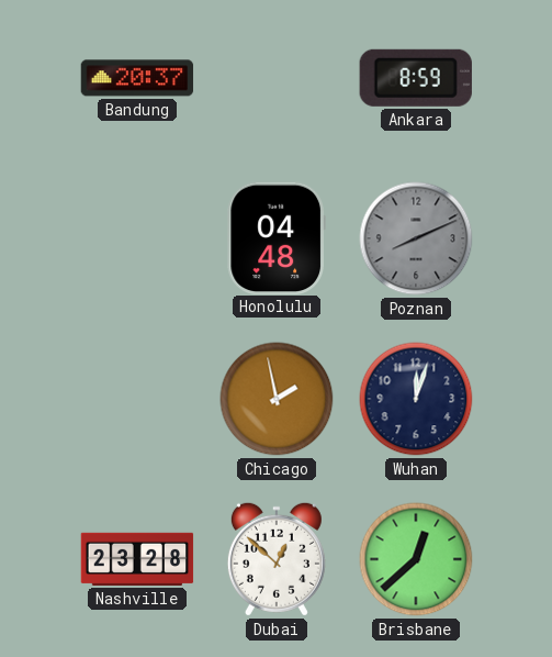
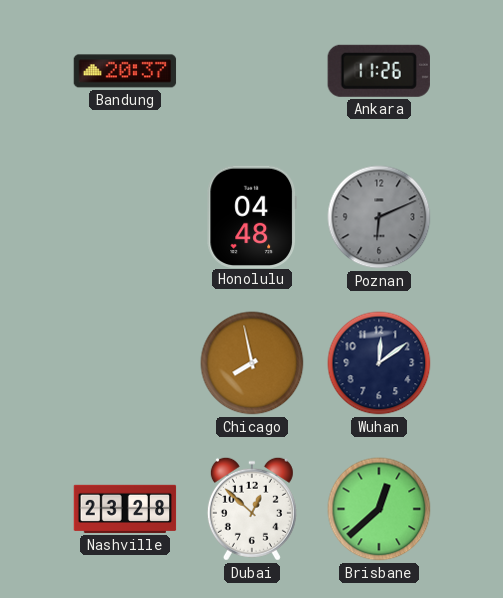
Ankara: 8:59 -> 11:26 (379, 71)
Poznan: 8:11 -> 6:11 (379, 217)
Chicago: 1:58 -> 7:58 (252, 363)
Wuhan: 12:03 -> 12:09 (379, 363)
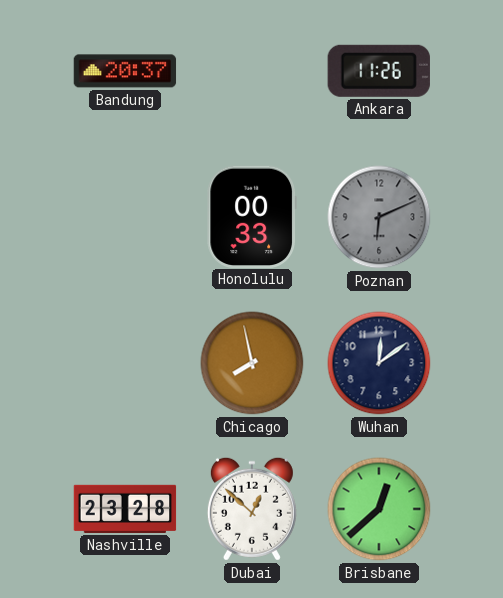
Honolulu: 04:48 -> 00:33 (251, 216)
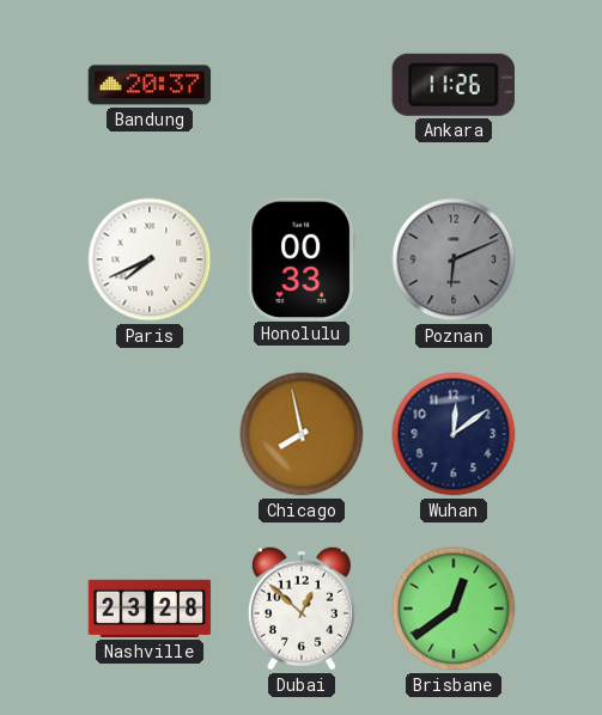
Paris: none -> 7:41 (150, 259)
Brisbane: 12:38 -> 12:39 (454, 609)
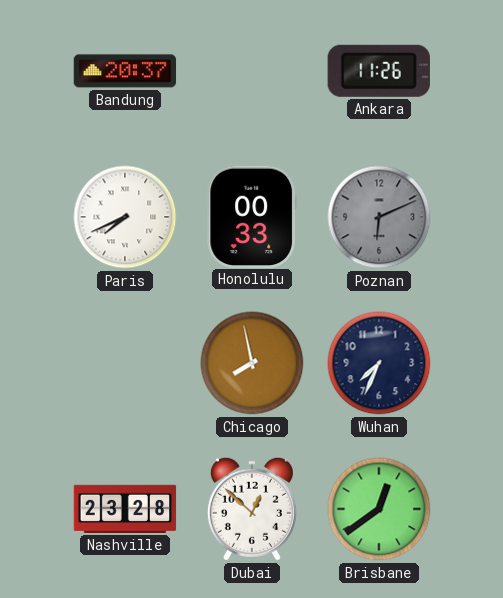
Wuhan: 12:09 -> 7:34 (379, 363)
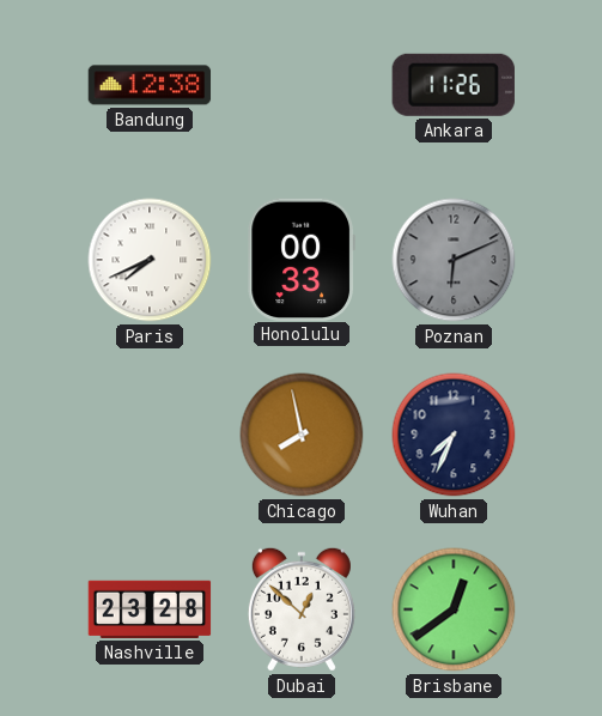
Bandung: 20:37 -> 12:38 (150, 85)
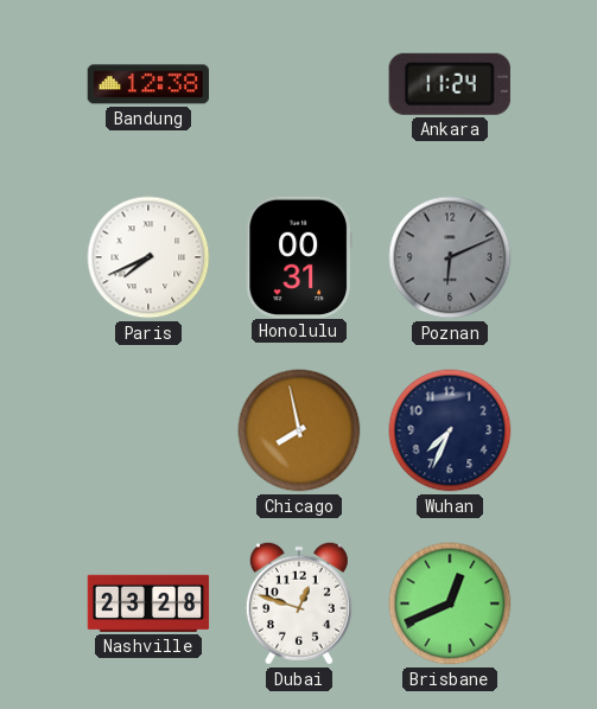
Ankara: 11:26 -> 11:24 (450, 84)
Honolulu: 00:33 -> 00:31 (298, 256)
Dubai: 12:52 -> 12:48 (299, 603)
Brisbane: 12:39 -> 12:41 (450, 603)
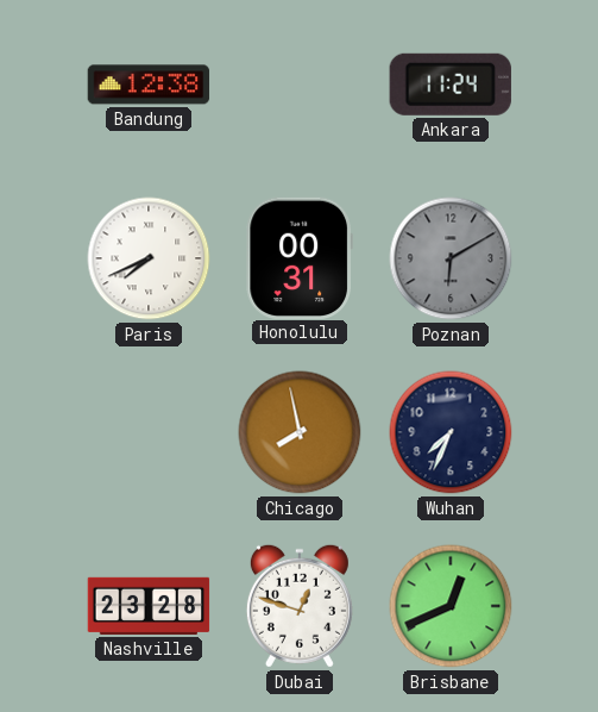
Poznan: 6:11 -> 6:10 (451, 258)
